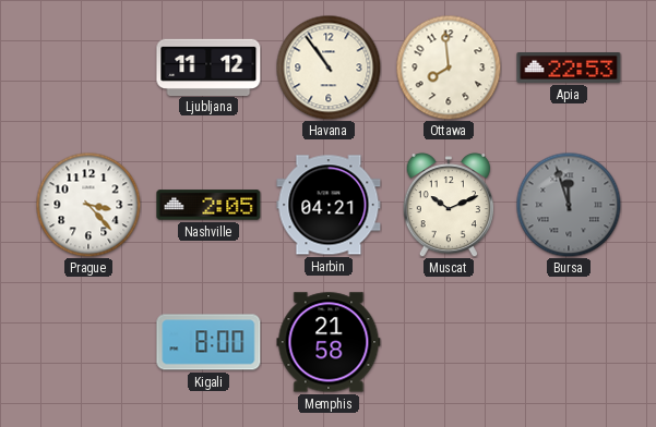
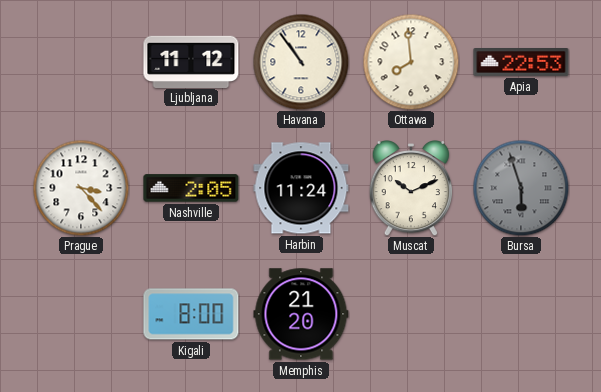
Harbin: 04:21 -> 11:24 (301, 188)
Bursa: 11:57 -> 5:57 (521, 188)
Memphis: 21:58 -> 21:20 (301, 314)
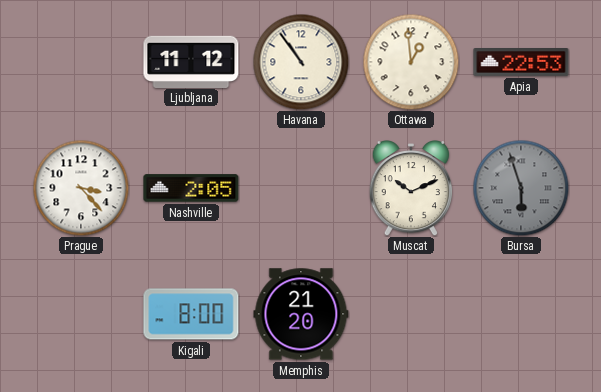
Ottawa: 7:59 -> 12:59 (411, 62)
Harbin: 11:24 -> none (301, 188)
